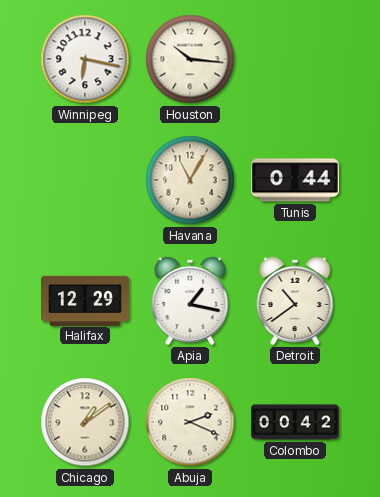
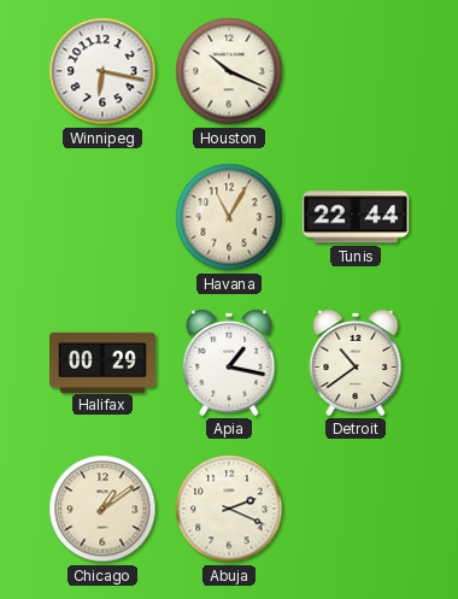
Houston: 10:16 -> 10:19 (229, 71)
Tunis: 0:44 -> 22:44 (356, 217)
Halifax: 12:29 -> 00:29 (104, 362)
Colombo: 00:42 -> none (296, 422)
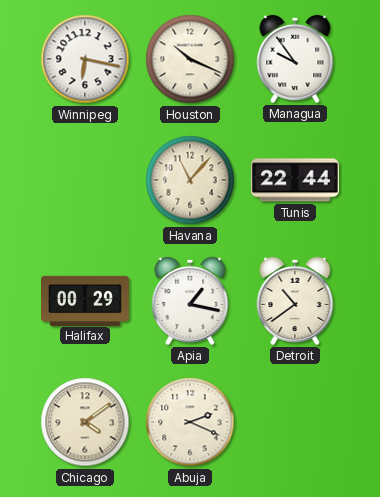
Managua: none -> 9:54 (295, 59)
Havana: 11:05 -> 11:07 (190, 180)
Chicago: 1:09 -> 4:09 (85, 422)
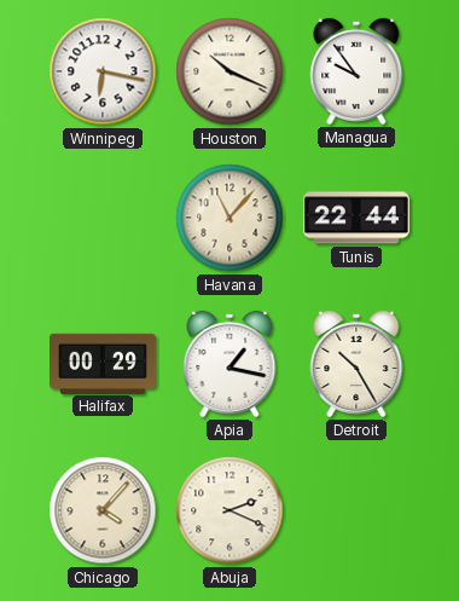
Detroit: 10:39 -> 10:25 (356, 364)
Chicago: 4:09 -> 4:07 (103, 510)
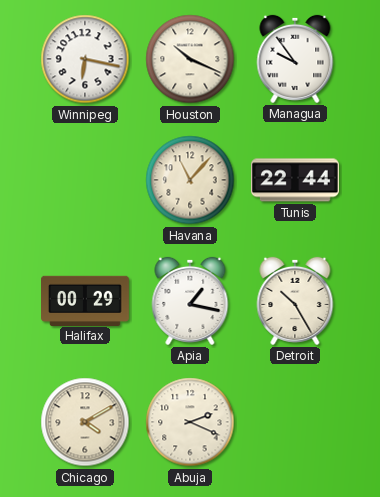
Chicago: 4:07 -> 4:10 (85, 422)
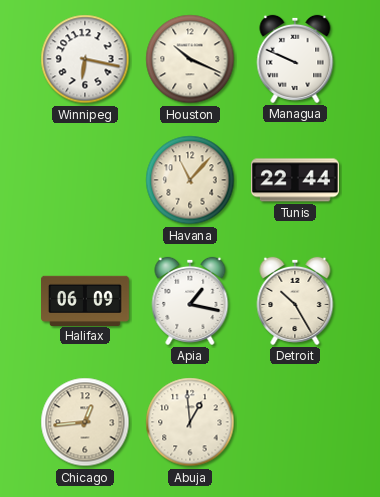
Managua: 9:54 -> 9:49 (295, 59)
Halifax: 00:29 -> 06:09 (86, 300)
Chicago: 4:10 -> 12:44 (85, 422)
Abuja: 2:19 -> 12:59 (190, 422)
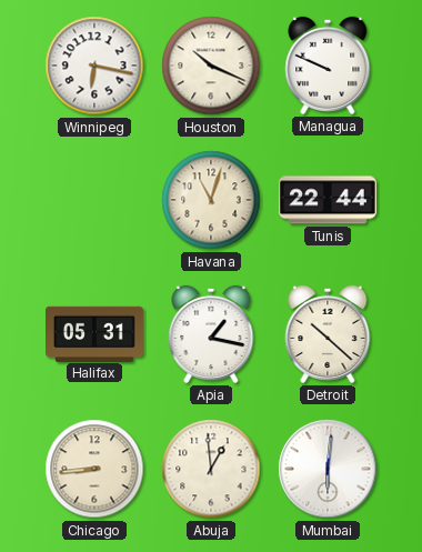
Havana: 11:07 -> 11:03 (211, 200)
Halifax: 06:09 -> 05:31 (96, 333)
Detroit: 10:25 -> 10:22 (328, 334)
Chicago: 12:44 -> 8:44 (94, 469)
Mumbai: none -> 6:01 (328, 469)
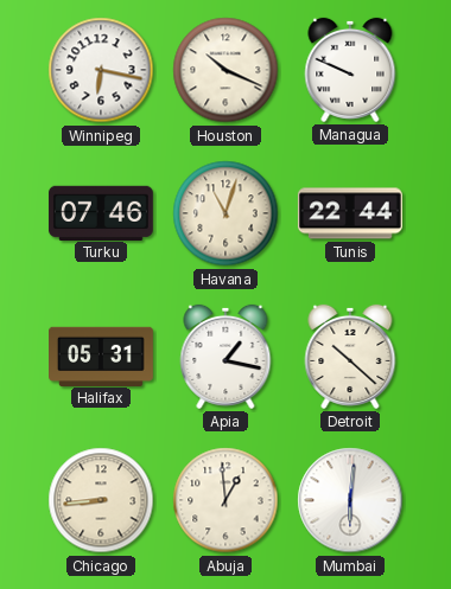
Turku: none -> 07:46 (101, 212)
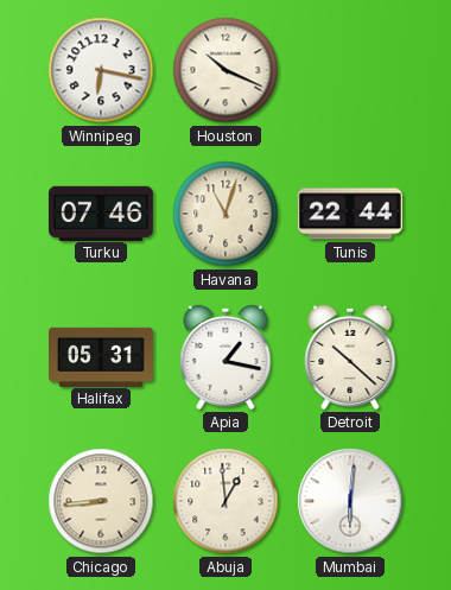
Managua: 9:49 -> none (350, 70)
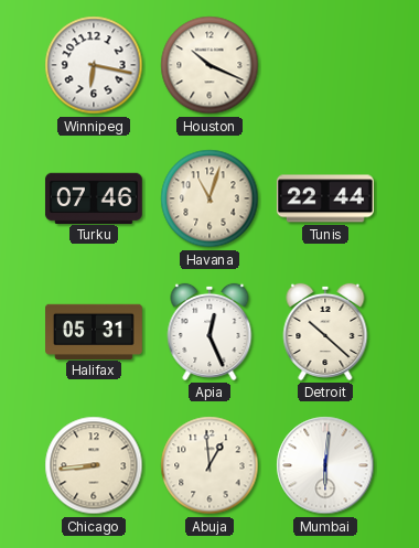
Apia: 1:17 -> 12:26 (209, 332)
